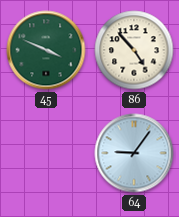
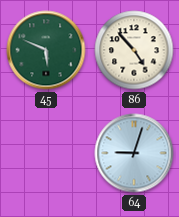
45: 3:49 -> 5:49 (46, 50)
64: 9:06 -> 9:03 (134, 153)
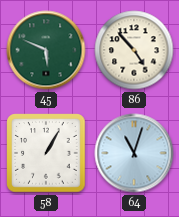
58: none -> 1:05 (46, 153)
64: 9:03 -> 11:03 (134, 153)
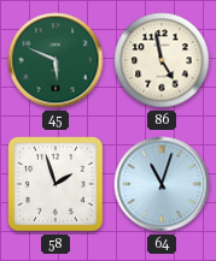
86: 4:53 -> 4:58 (162, 60)
58: 1:05 -> 1:57 (56, 184)
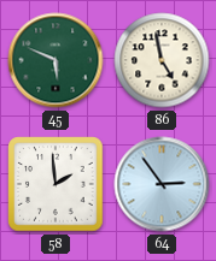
58: 1:57 -> 1:59 (56, 184)
64: 11:03 -> 2:54 (162, 184)
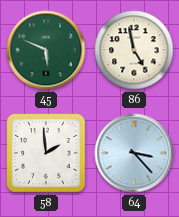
64: 2:54 -> 3:23 (134, 153)
